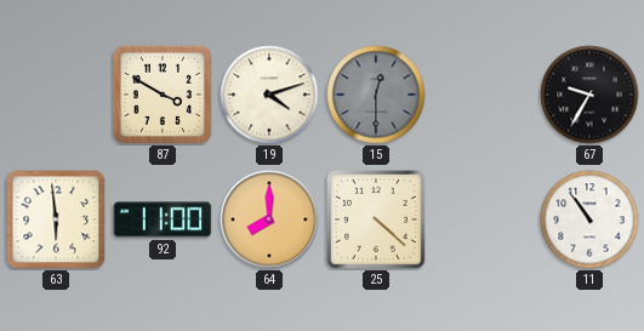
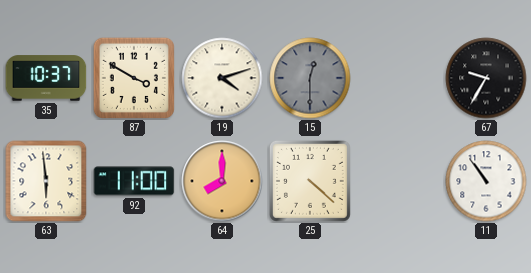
35: none -> 10:37 (46, 78)
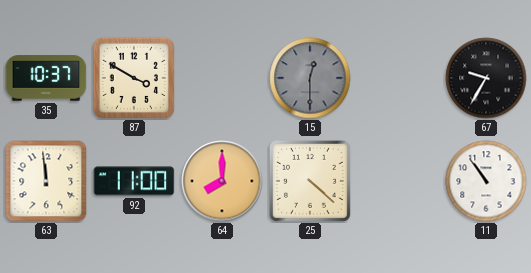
19: 4:12 -> none (222, 78)
63: 5:59 -> 11:59 (46, 181)
